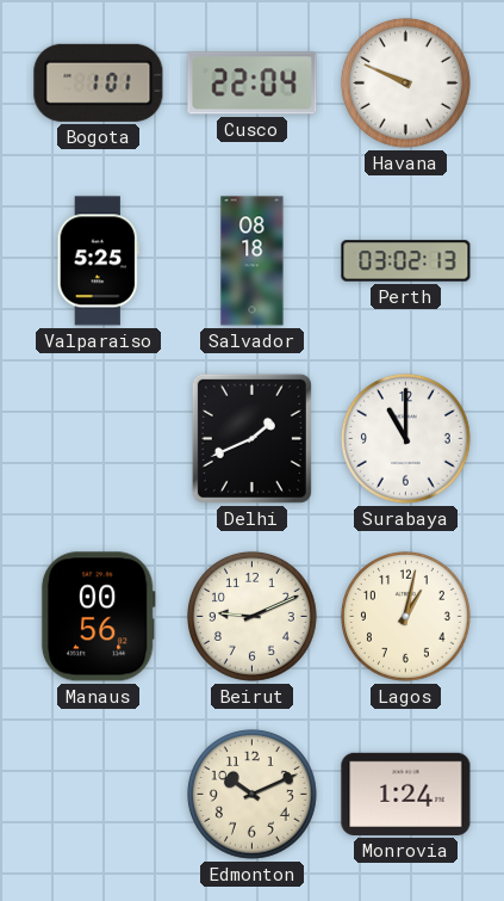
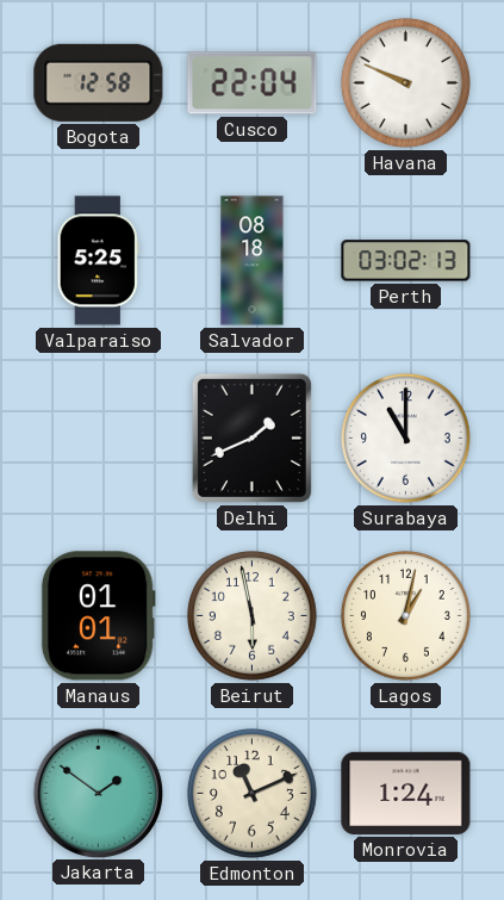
Bogota: 1:01 -> 12:58 (99, 82)
Manaus: 00:56 -> 01:01 (98, 616)
Beirut: 9:11 -> 5:58 (251, 615)
Jakarta: none -> 1:51 (98, 793)
Edmonton: 10:11 -> 11:11 (251, 793)
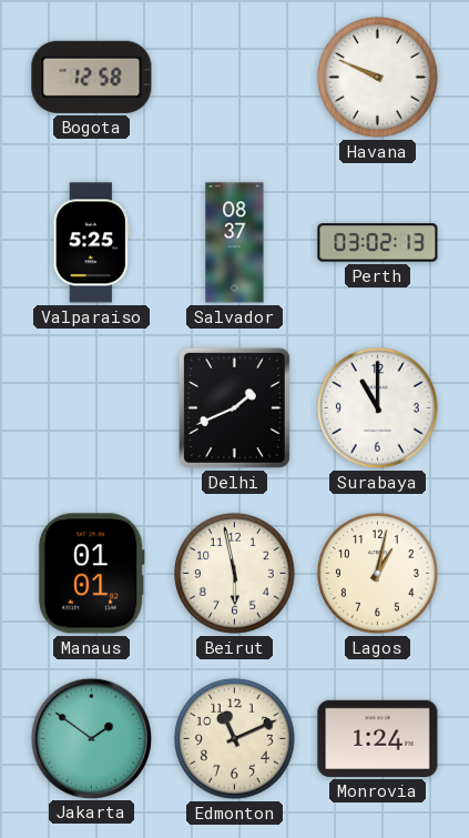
Cusco: 22:04 -> none (253, 83)
Salvador: 08:18 -> 08:37 (235, 243)
